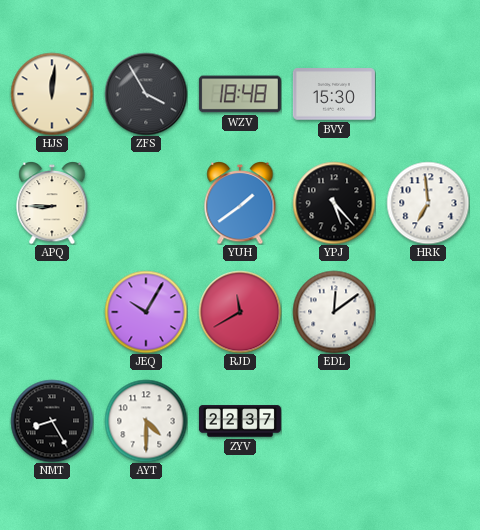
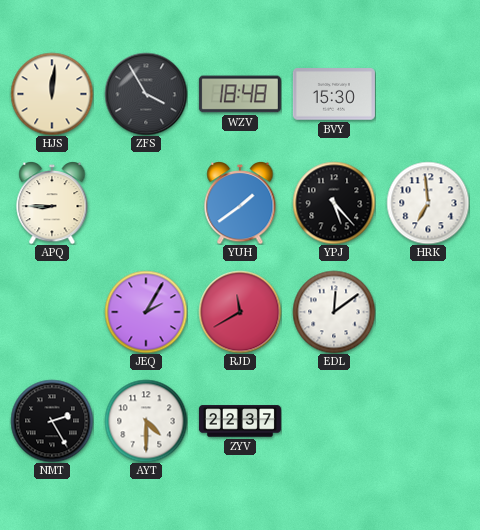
JEQ: 10:05 -> 2:05 (146, 312)
NMT: 8:25 -> 2:25 (52, 421)
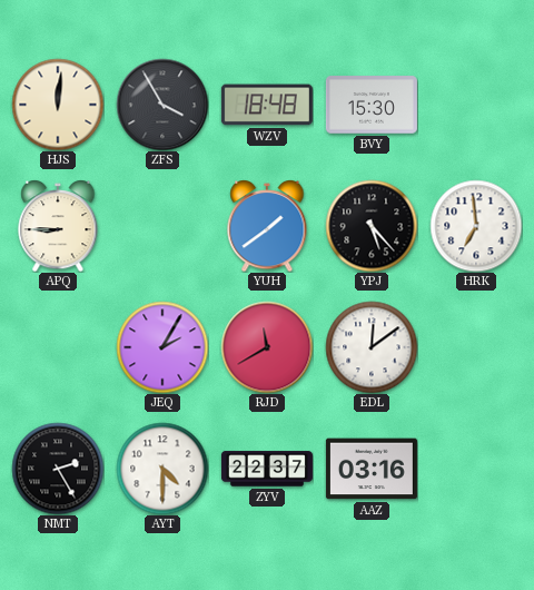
AAZ: none -> 03:16 (372, 469)
